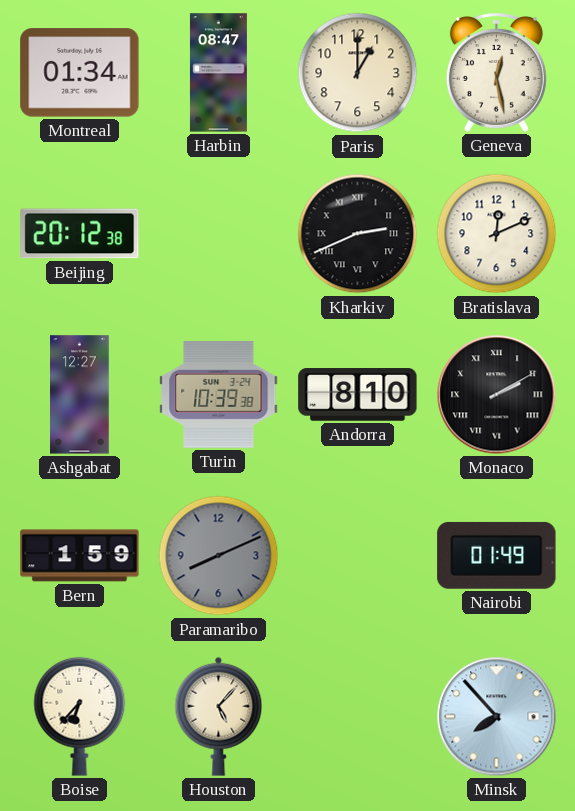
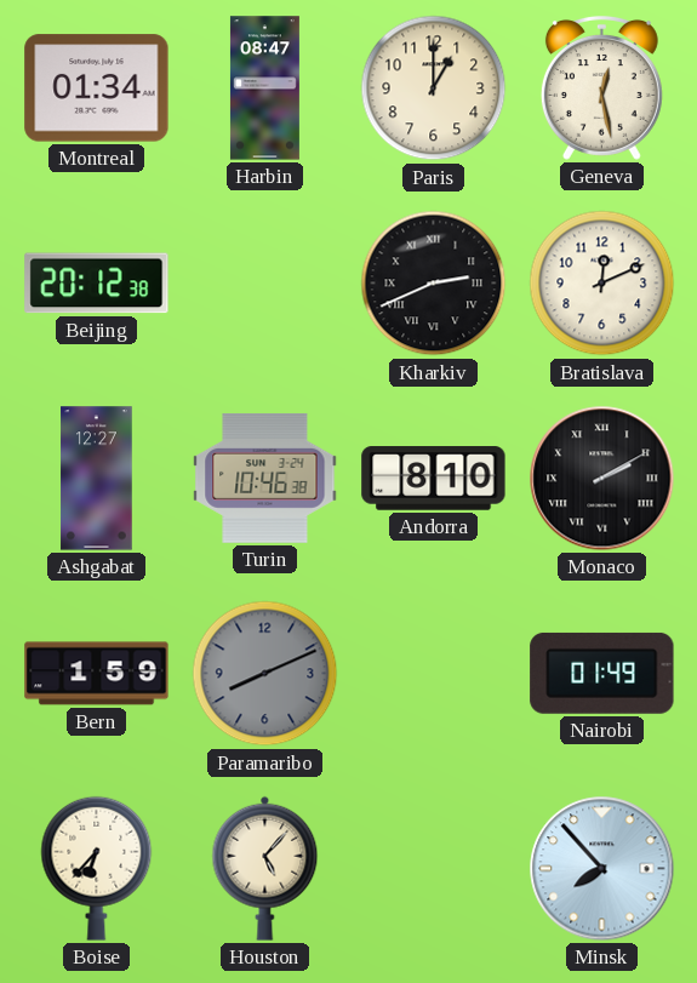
Turin: 10:39 -> 10:46 (265, 478)
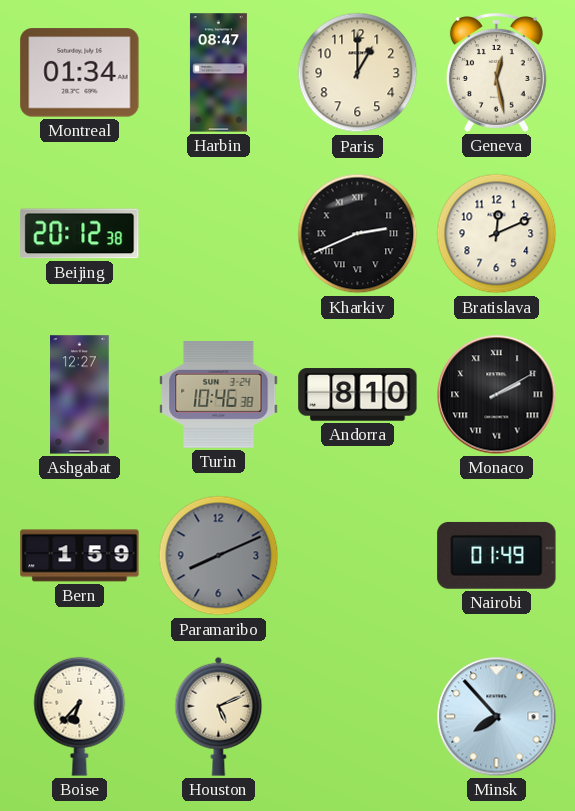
Houston: 5:07 -> 5:11 (219, 716)
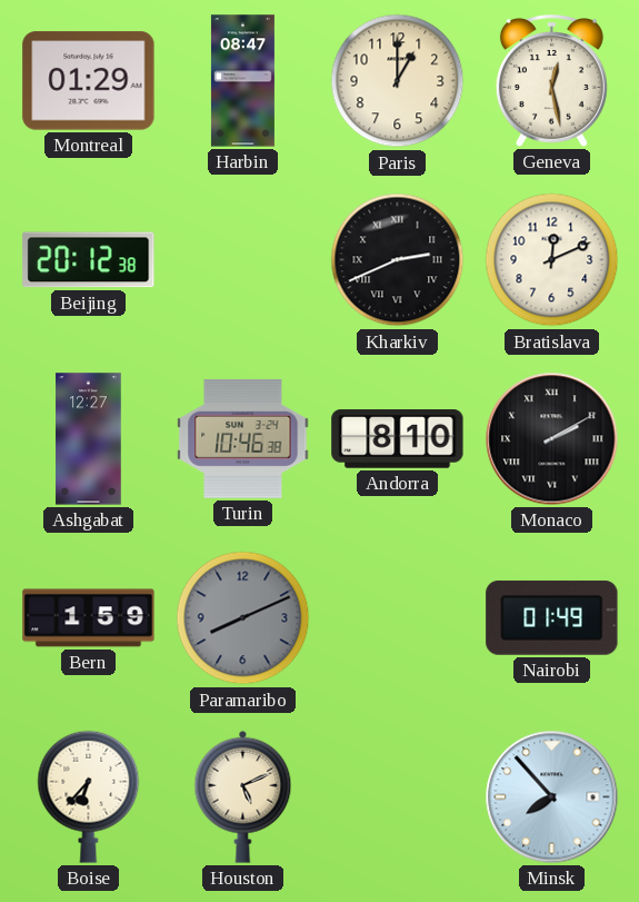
Montreal: 01:34 -> 01:29 (89, 81)
